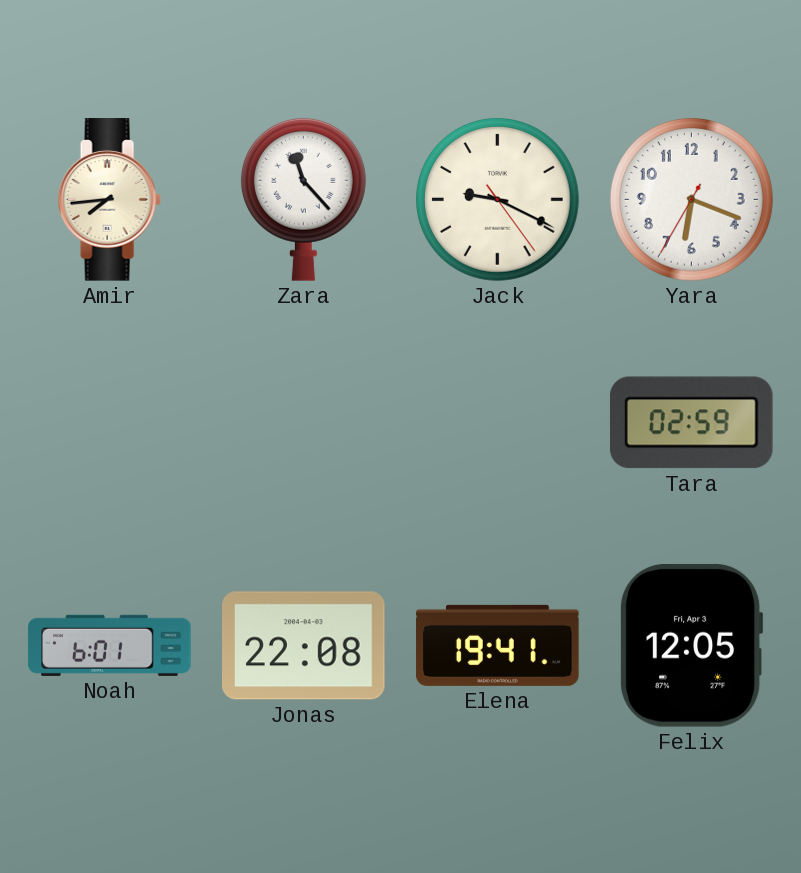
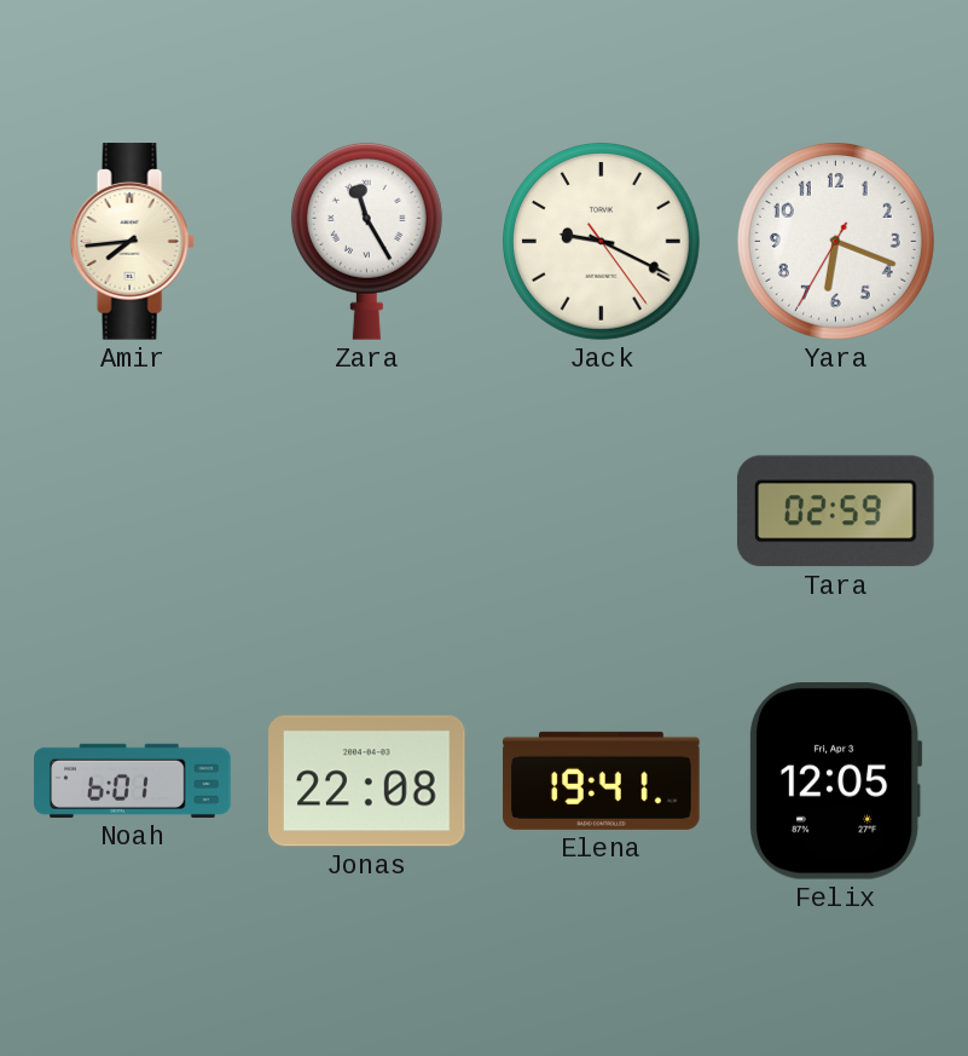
Zara: 11:23 -> 11:25 (366, 241)
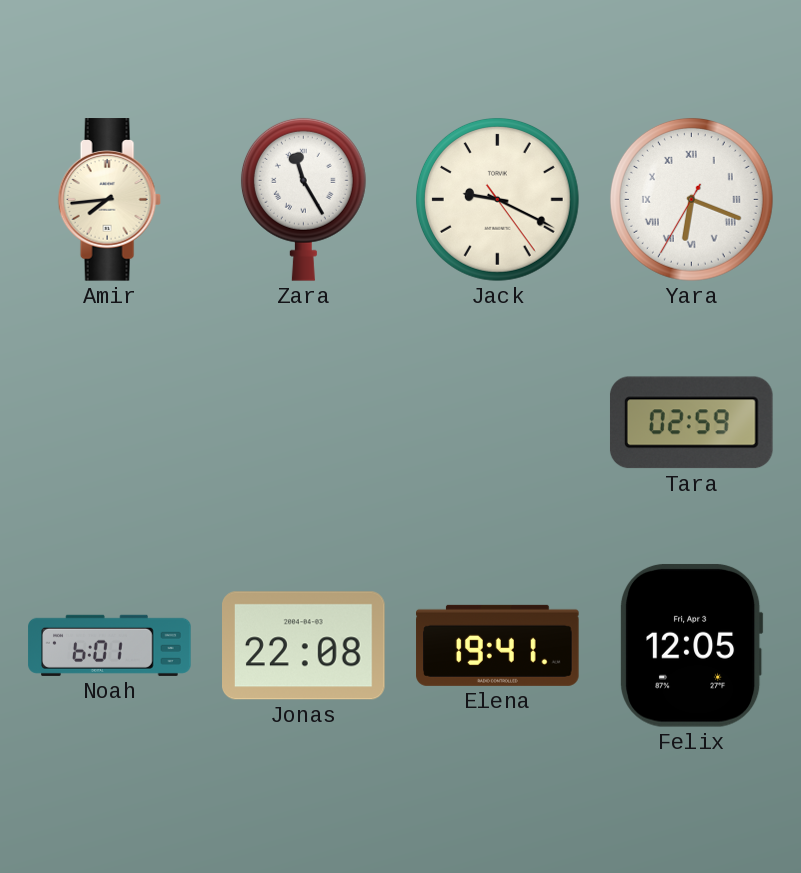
Yara numerals: Arabic -> Roman (691, 199)
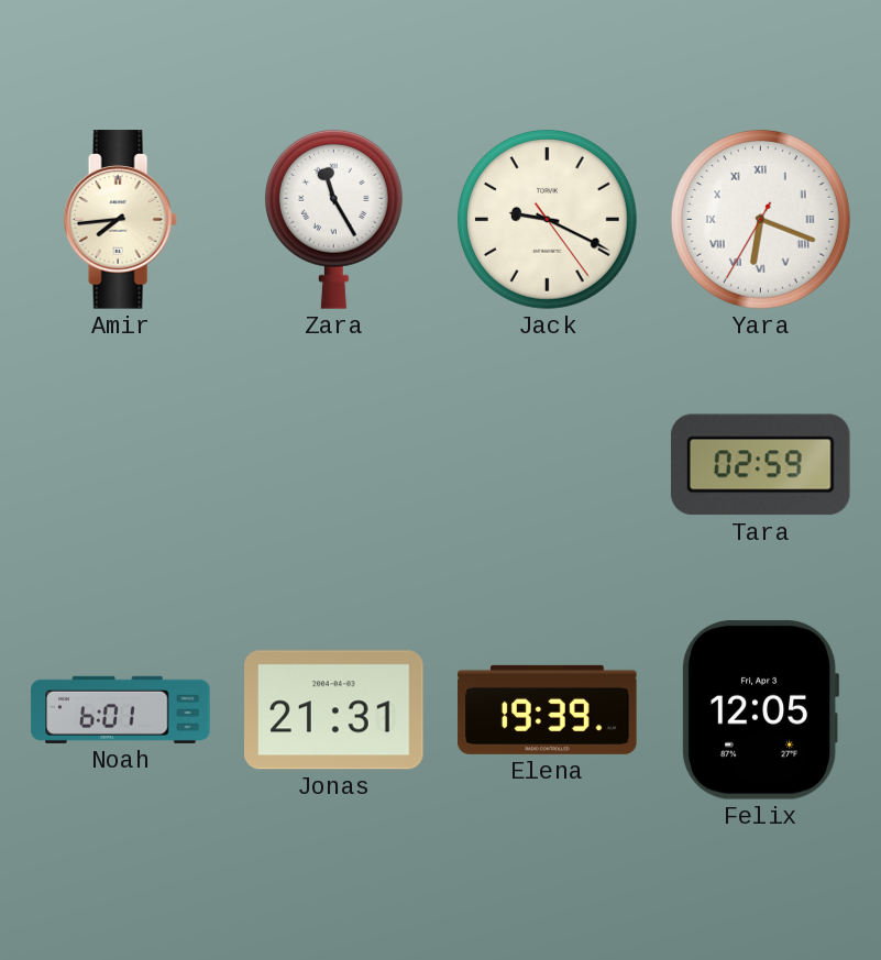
Jonas: 22:08 -> 21:31 (334, 710)
Elena: 19:41 -> 19:39 (548, 709)
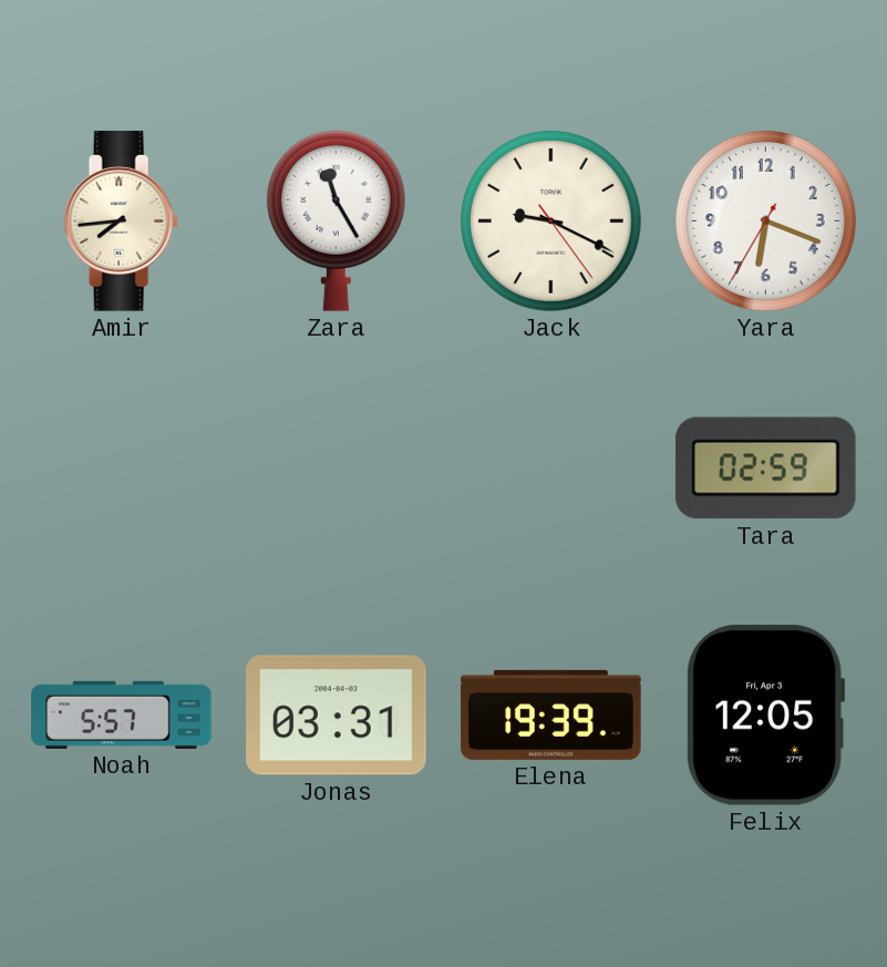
Yara numerals: Roman -> Arabic (765, 220)
Noah: 6:01 -> 5:57 (122, 714)
Jonas: 21:31 -> 03:31 (337, 716)
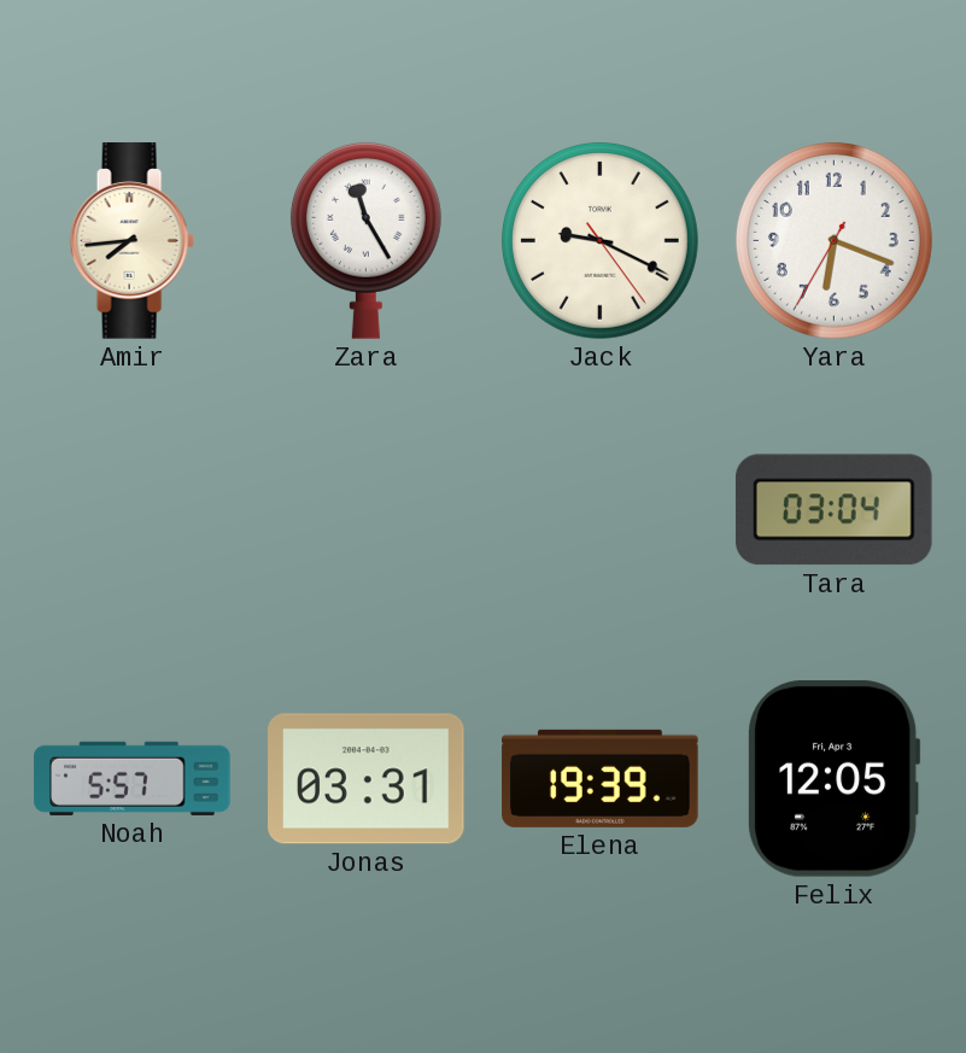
Tara: 02:59 -> 03:04 (833, 510)
